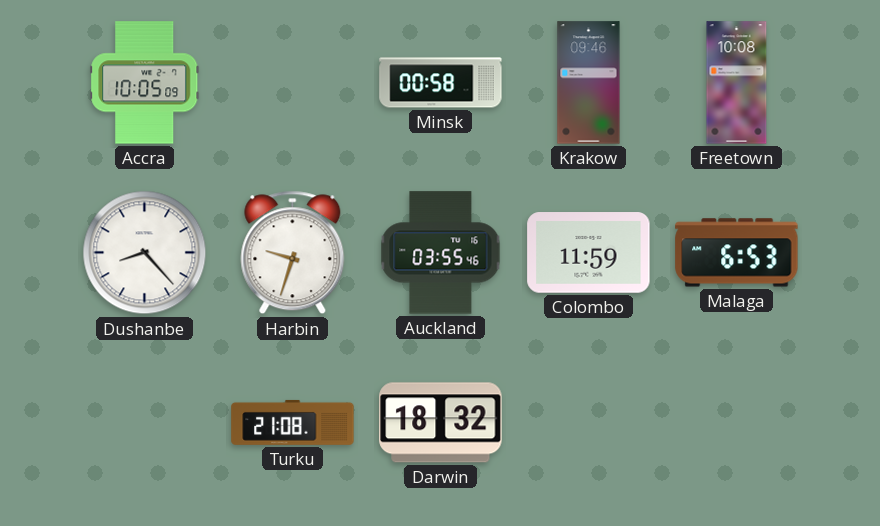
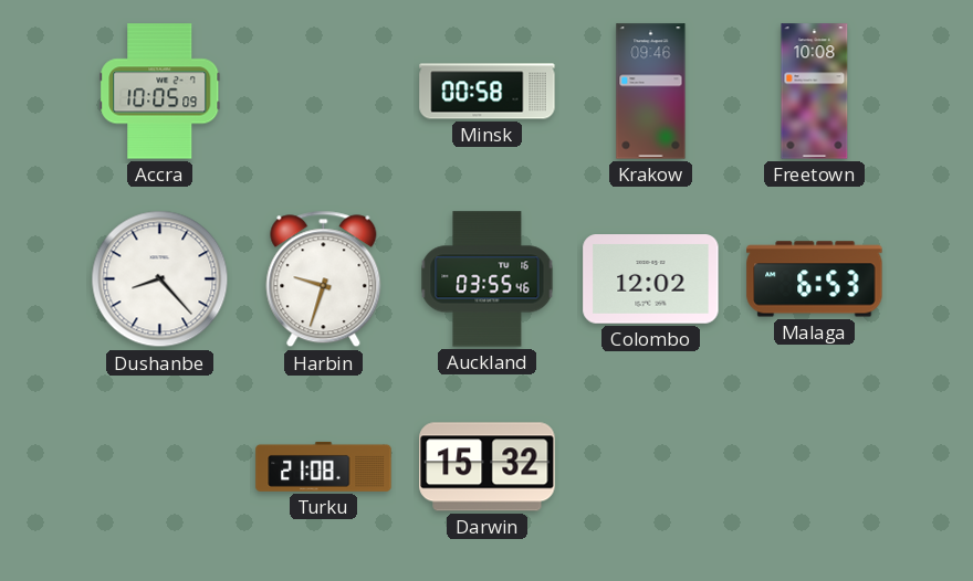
Colombo: 11:59 -> 12:02 (651, 279)
Darwin: 18:32 -> 15:32 (488, 467)
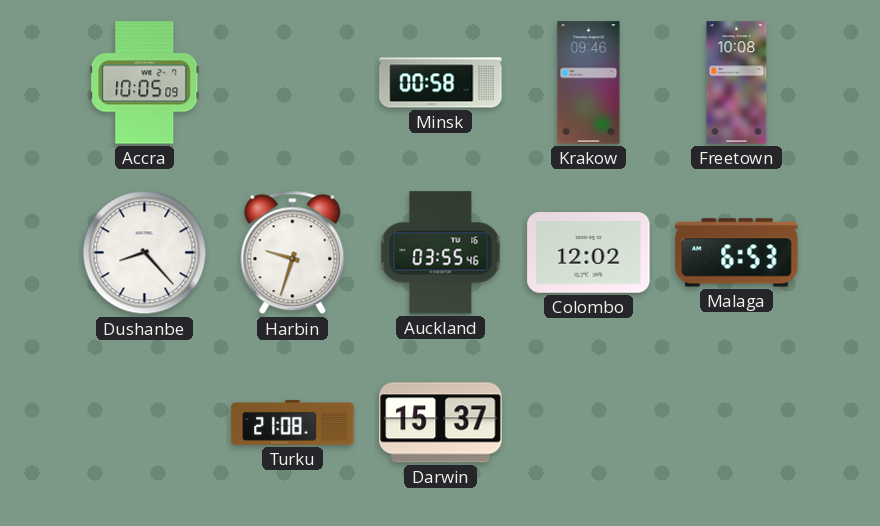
Darwin: 15:32 -> 15:37 (441, 423)
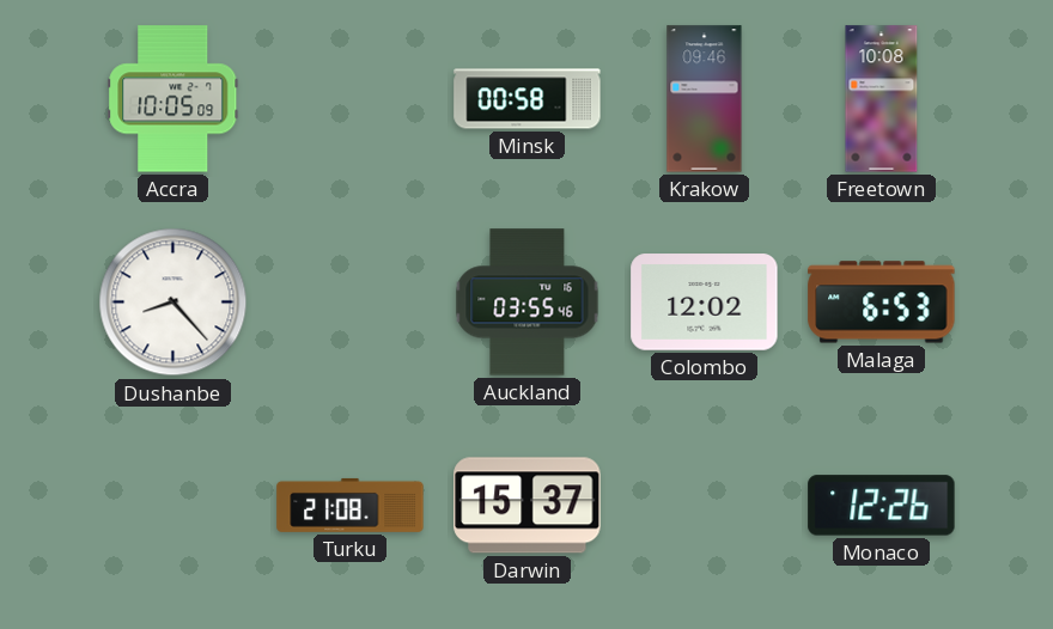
Harbin: 9:33 -> none (293, 253)
Monaco: none -> 12:26 (882, 506)
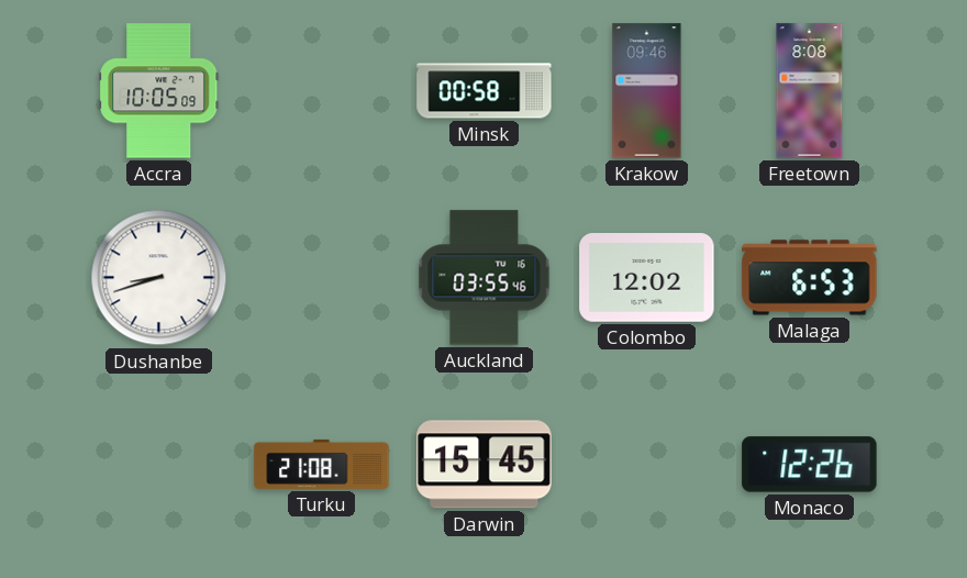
Freetown: 10:08 -> 8:08 (810, 91)
Dushanbe: 8:23 -> 8:42 (159, 278)
Darwin: 15:37 -> 15:45 (485, 465)
